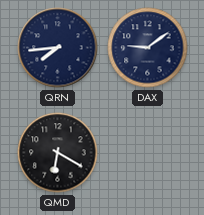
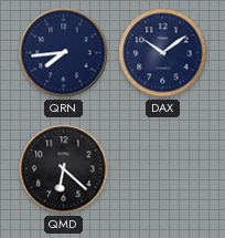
DAX: 9:09 -> 10:09 (163, 53)
QMD: 6:20 -> 6:22 (64, 169)
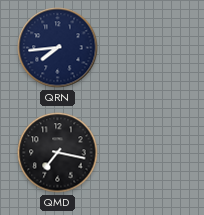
DAX: 10:09 -> none (163, 53)
QMD: 6:22 -> 7:17 (58, 153)
